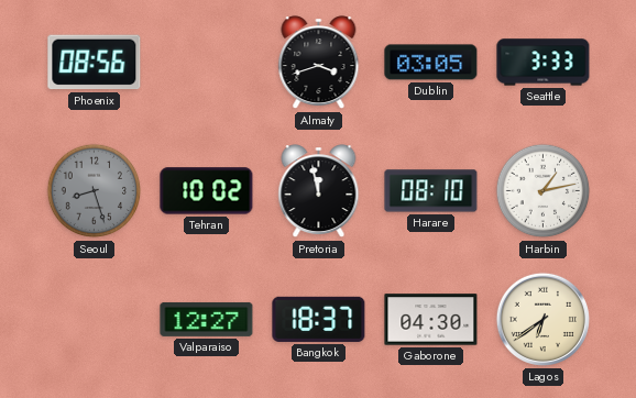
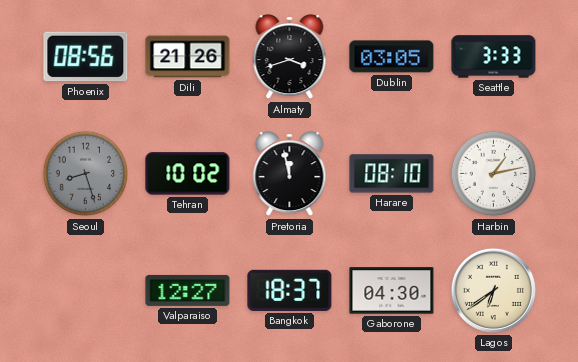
Dili: none -> 21:26 (188, 57)
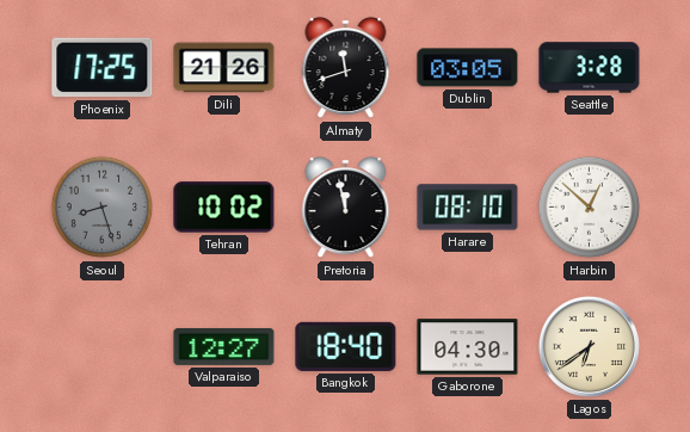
Phoenix: 08:56 -> 17:25 (103, 68)
Almaty: 3:42 -> 11:42 (346, 68)
Seattle: 3:33 -> 3:28 (590, 68)
Harbin: 1:13 -> 12:52 (590, 208)
Bangkok: 18:37 -> 18:40 (346, 346)
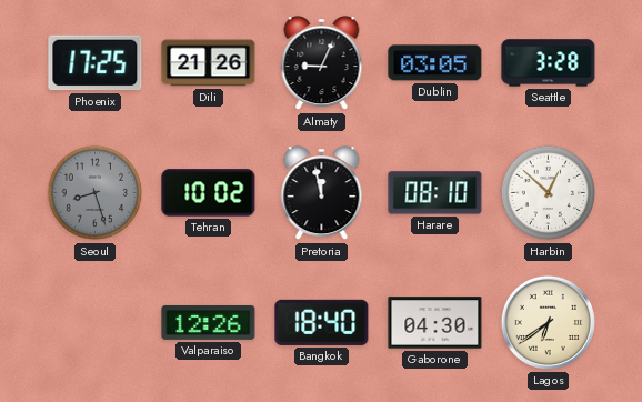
Almaty: 11:42 -> 9:04 (322, 63)
Valparaiso: 12:27 -> 12:26 (209, 322)
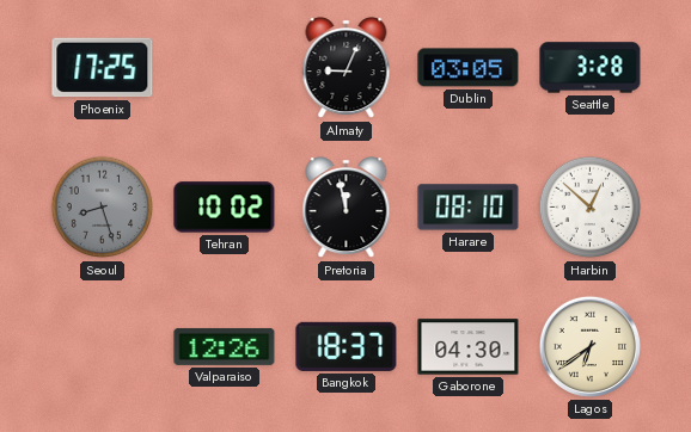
Dili: 21:26 -> none (209, 63)
Bangkok: 18:40 -> 18:37 (347, 346)
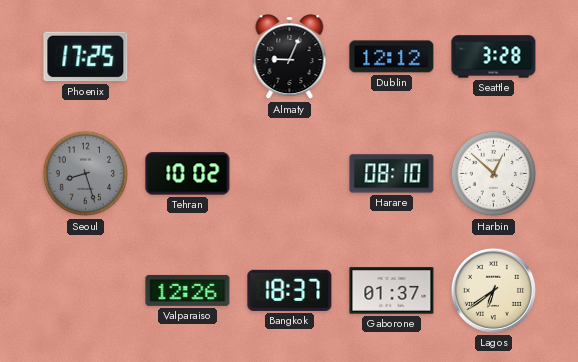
Dublin: 03:05 -> 12:12 (392, 57)
Pretoria: 11:58 -> none (347, 208)
Gaborone: 04:30 -> 01:37 (392, 291)
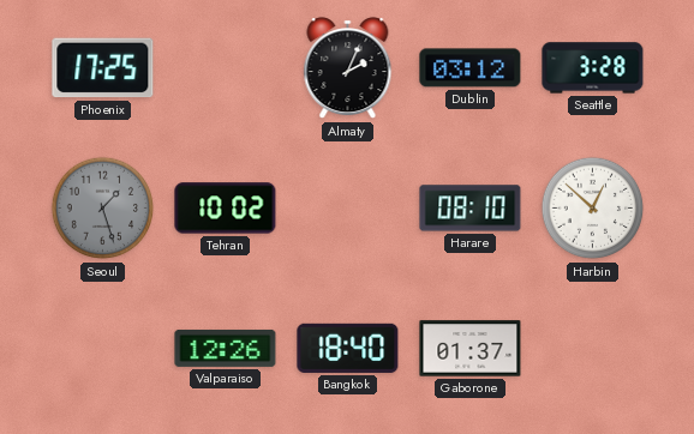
Almaty: 9:04 -> 2:04 (348, 68)
Dublin: 12:12 -> 03:12 (471, 68)
Seoul: 8:27 -> 1:27 (103, 209)
Bangkok: 18:37 -> 18:40 (348, 348)
Lagos: 6:39 -> none (493, 290)
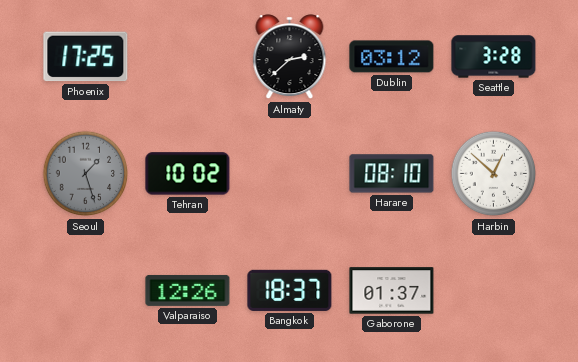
Almaty: 2:04 -> 2:38 (290, 57)
Bangkok: 18:40 -> 18:37 (290, 290)
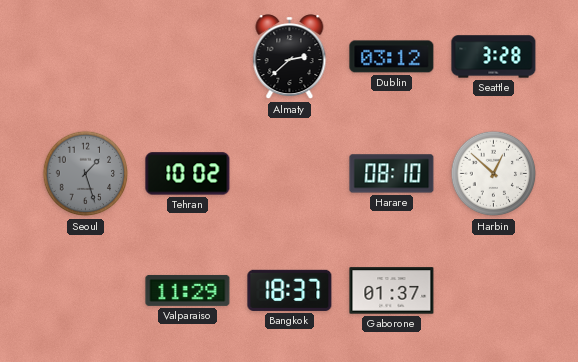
Phoenix: 17:25 -> none (86, 57)
Valparaiso: 12:26 -> 11:29 (188, 290)
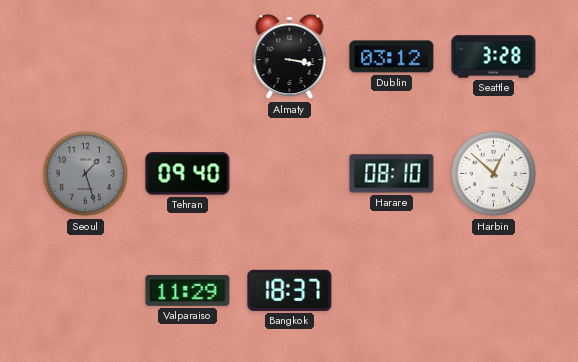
Almaty: 2:38 -> 3:17 (290, 57)
Tehran: 10:02 -> 09:40 (188, 174)
Gaborone: 01:37 -> none (392, 291)
